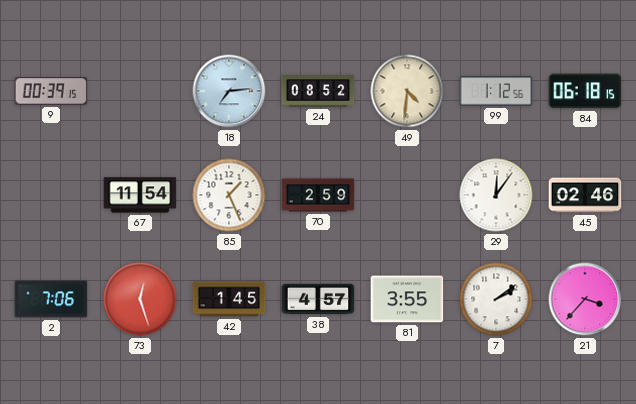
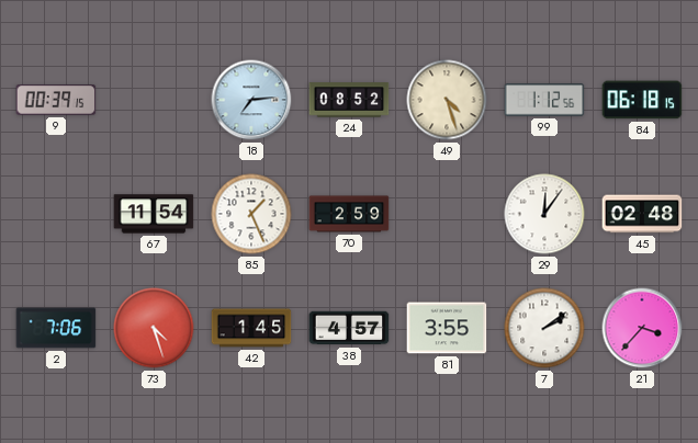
49: 4:31 -> 4:27 (447, 100)
45: 02:46 -> 02:48 (642, 214)
73: 12:27 -> 4:27 (154, 328)
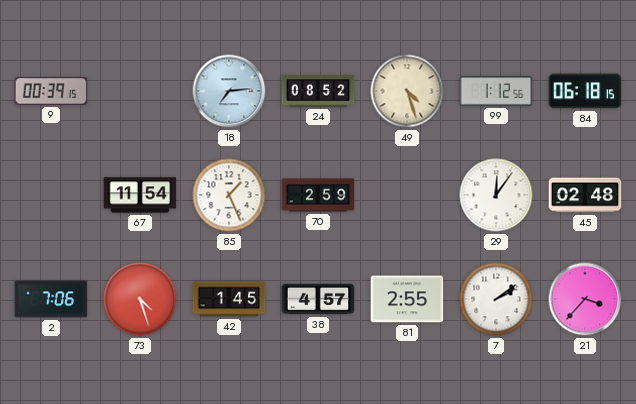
81: 3:55 -> 2:55 (407, 299)
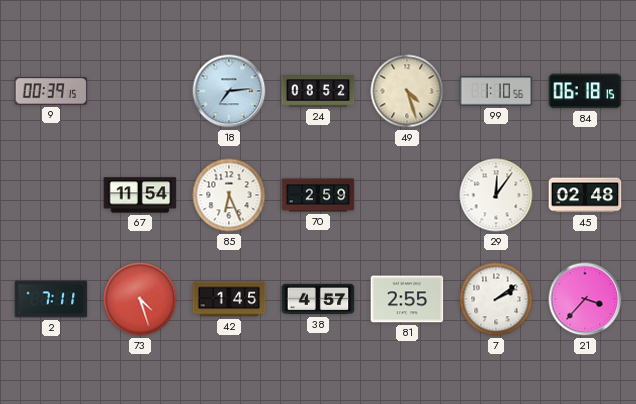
99: 1:12 -> 1:10 (496, 91)
85: 1:26 -> 6:26 (229, 195)
2: 7:06 -> 7:11 (51, 299)
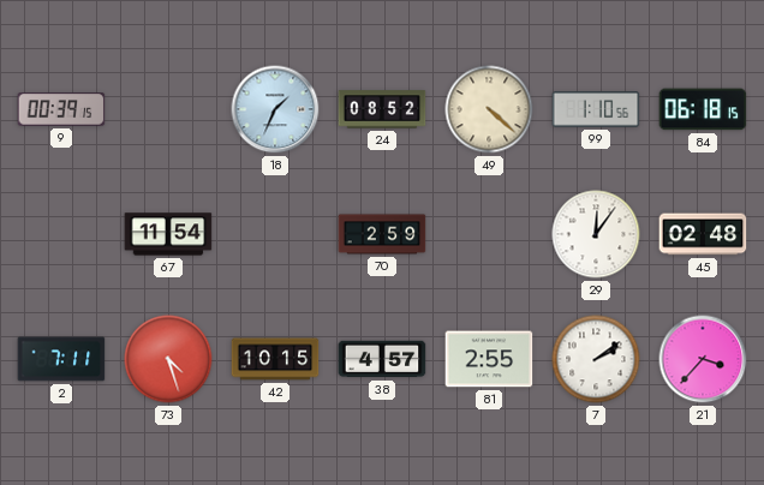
18: 7:14 -> 1:34 (275, 109)
49: 4:27 -> 4:22 (489, 109)
85: 6:26 -> none (229, 195)
42: 1:45 -> 10:15 (275, 359)
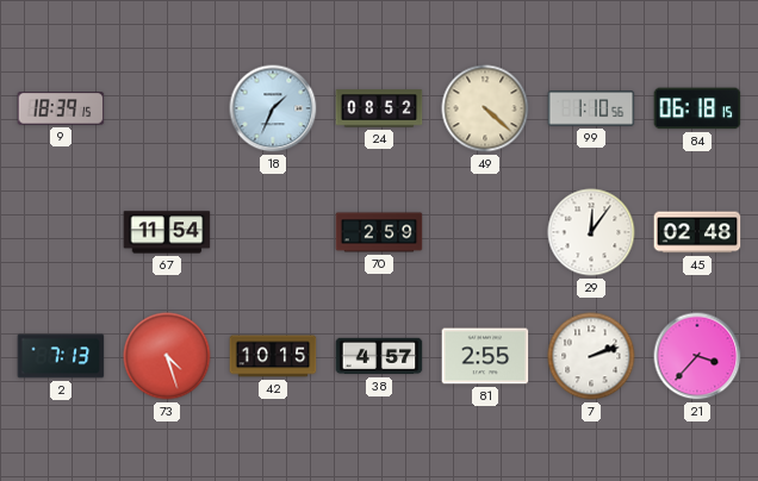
9: 00:39 -> 18:39 (61, 108)
2: 7:11 -> 7:13 (61, 356)
7: 2:09 -> 2:12 (591, 356)
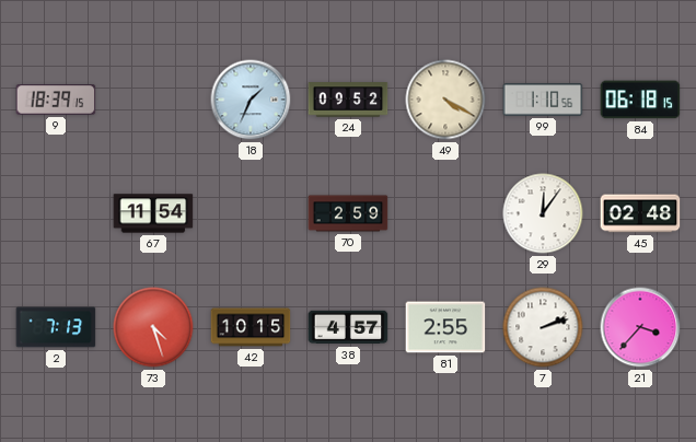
24: 08:52 -> 09:52 (348, 100)
49: 4:22 -> 4:20 (445, 100)
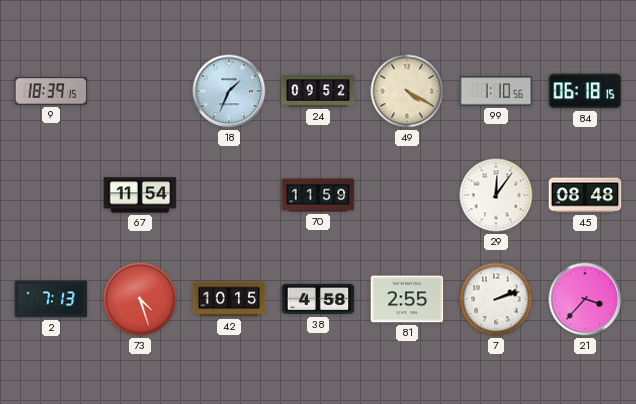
70: 2:59 -> 11:59 (318, 195)
45: 02:48 -> 08:48 (585, 195)
38: 4:57 -> 4:58 (318, 299)
